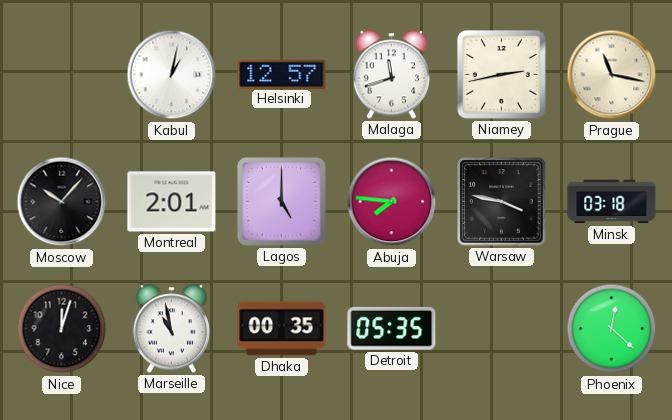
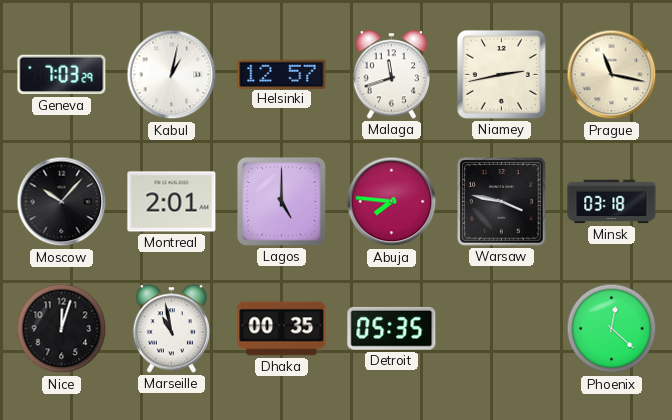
Geneva: none -> 7:03 (62, 75)
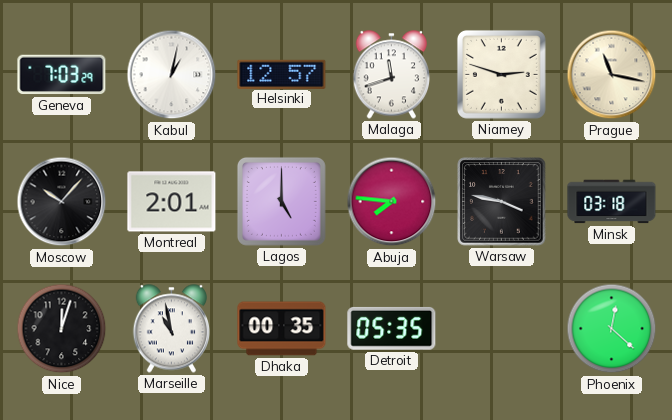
Niamey: 2:43 -> 2:48 (501, 74)
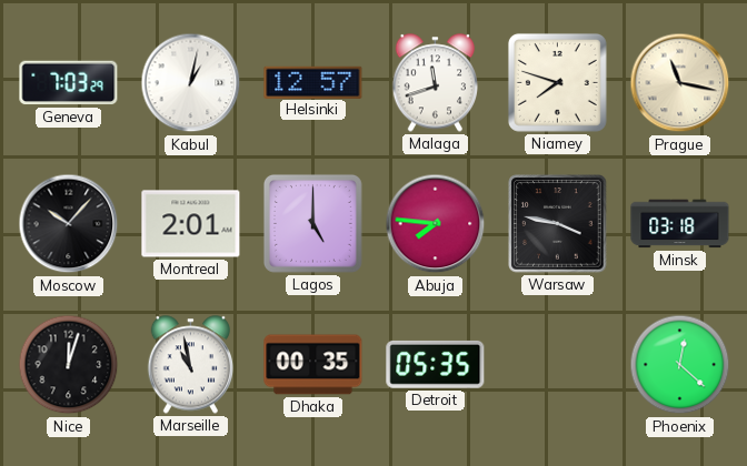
Niamey: 2:48 -> 7:48 (557, 82)
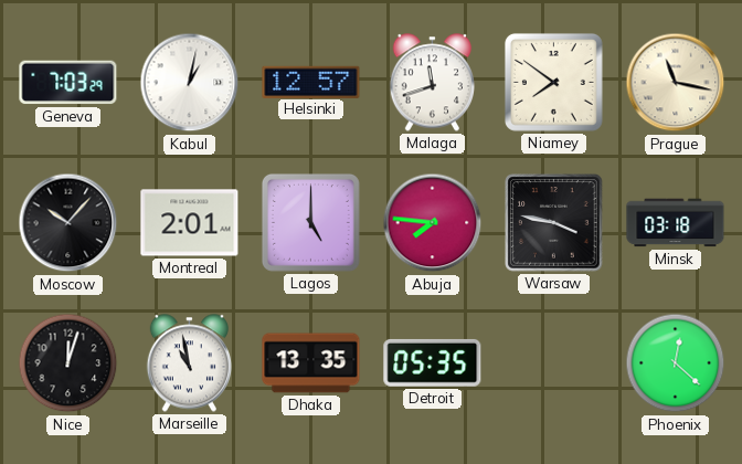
Niamey: 7:48 -> 7:51 (553, 82)
Dhaka: 00:35 -> 13:35 (311, 363)
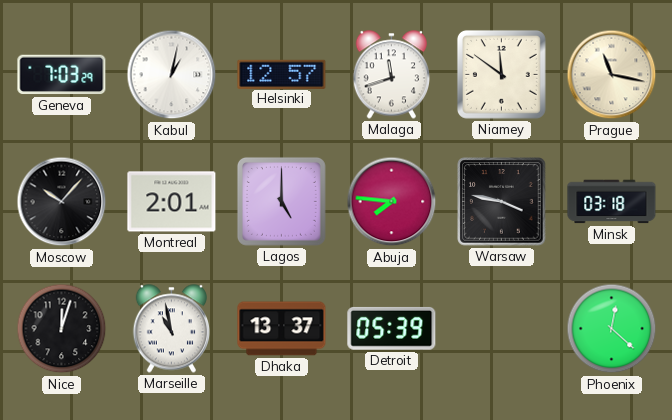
Niamey: 7:51 -> 11:51 (501, 74)
Dhaka: 13:35 -> 13:37 (282, 329)
Detroit: 05:35 -> 05:39 (392, 328)
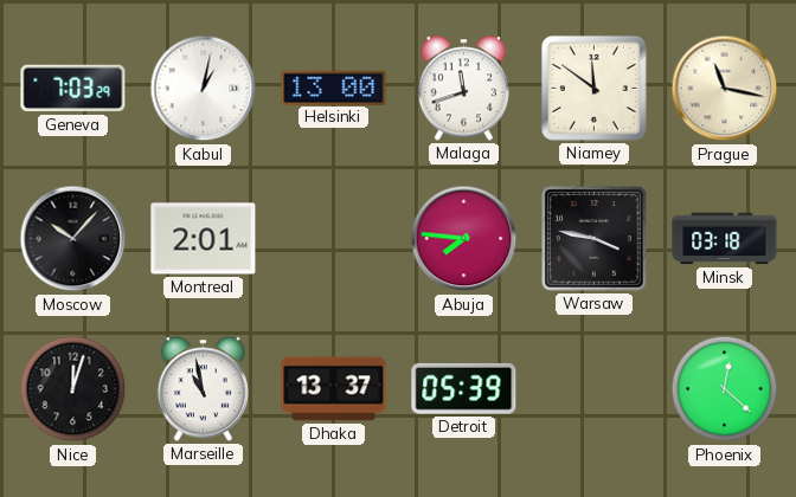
Helsinki: 12:57 -> 13:00 (334, 88)
Lagos: 5:00 -> none (281, 201)
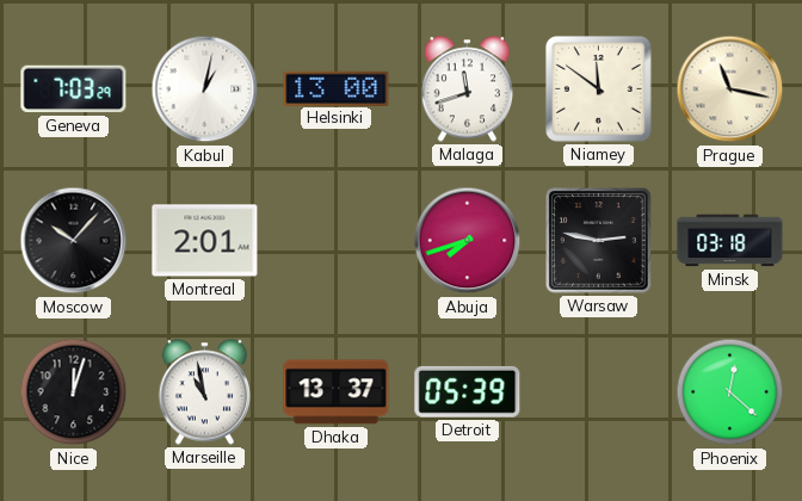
Abuja: 7:46 -> 7:42 (468, 241)
Warsaw: 3:47 -> 2:47 (599, 241)
